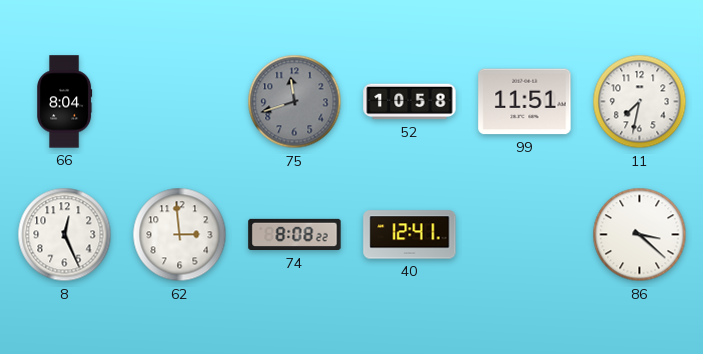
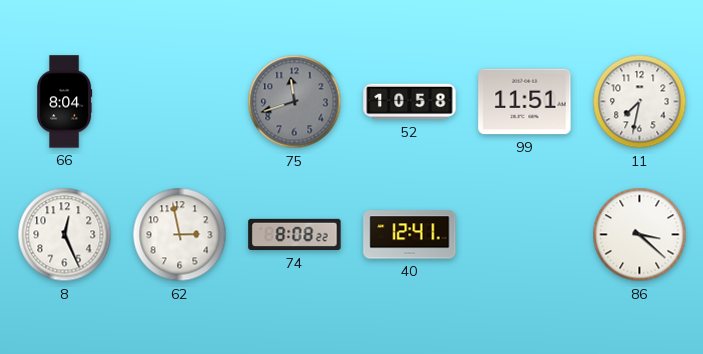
62: 2:59 -> 2:58 (180, 235)
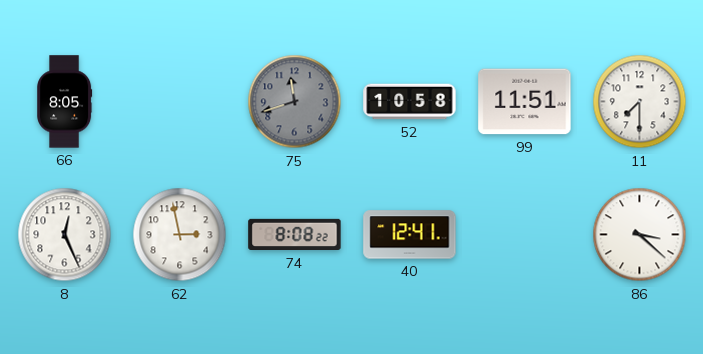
66: 8:04 -> 8:05 (65, 102)
11: 7:32 -> 7:30 (640, 102)
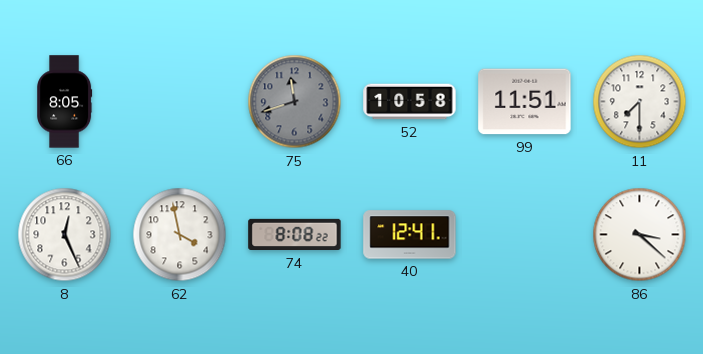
62: 2:58 -> 3:58 (180, 235)
